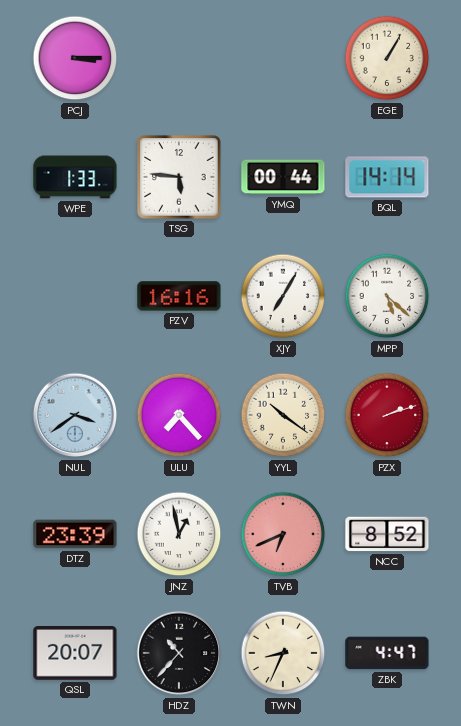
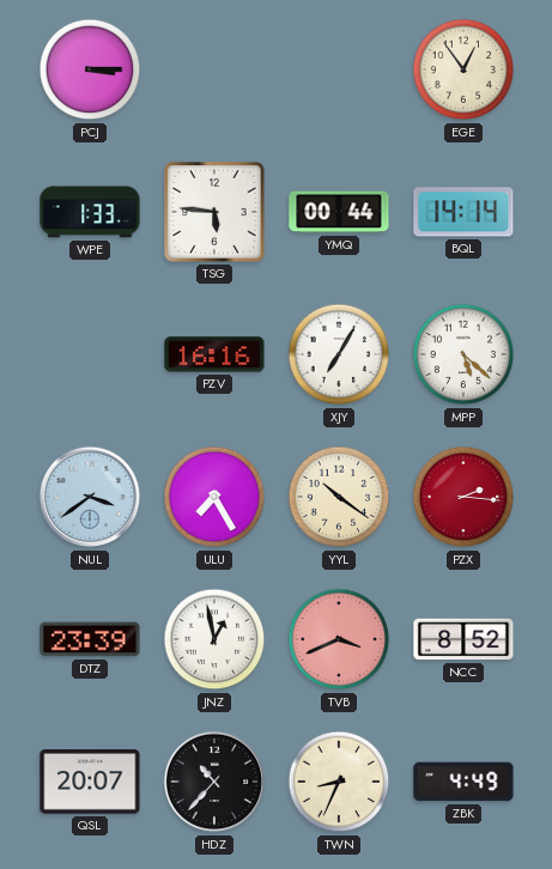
EGE: 1:05 -> 12:54 (463, 69)
ULU: 7:23 -> 7:25 (214, 497)
PZX: 2:12 -> 2:16 (463, 497)
TVB: 6:41 -> 3:41 (339, 639)
ZBK: 4:47 -> 4:49 (463, 782)
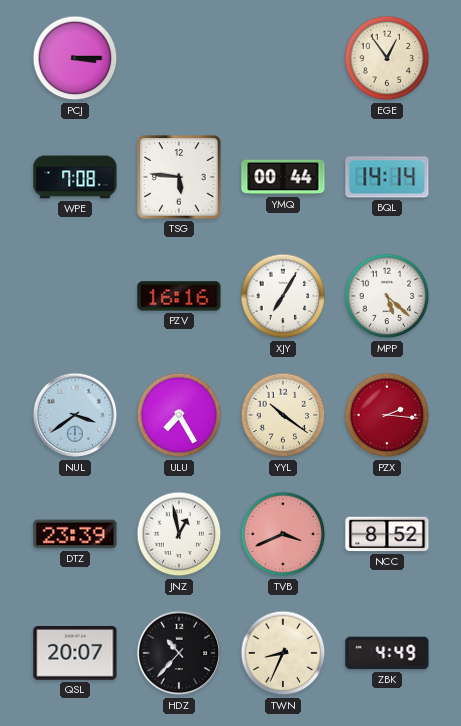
WPE: 1:33 -> 7:08 (75, 177)
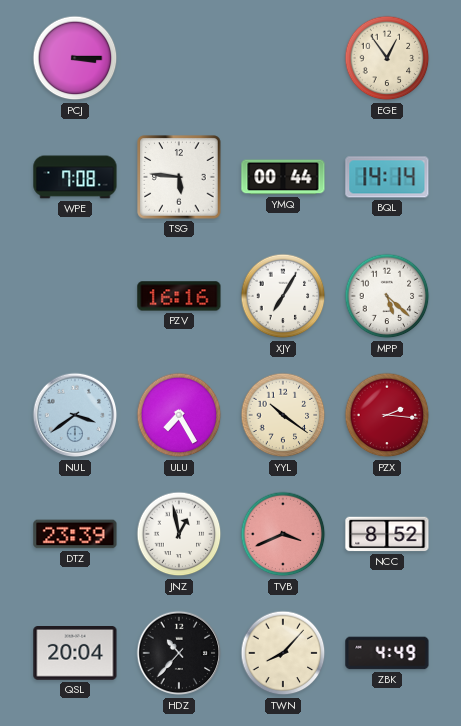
QSL: 20:07 -> 20:04 (75, 654)
TWN: 8:34 -> 8:07 (283, 653)
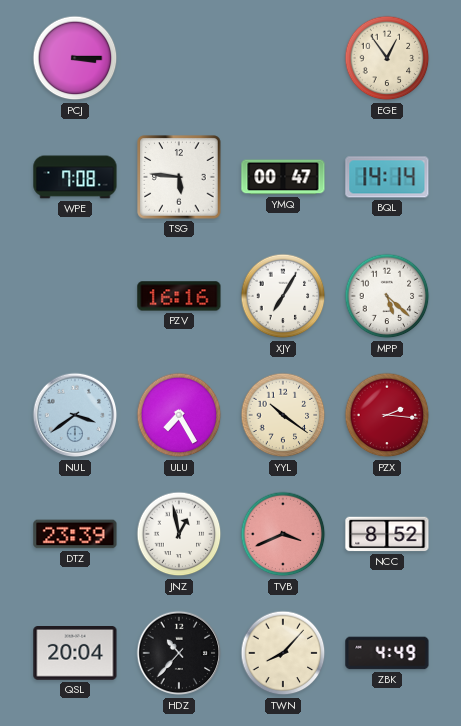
YMQ: 00:44 -> 00:47 (283, 177)
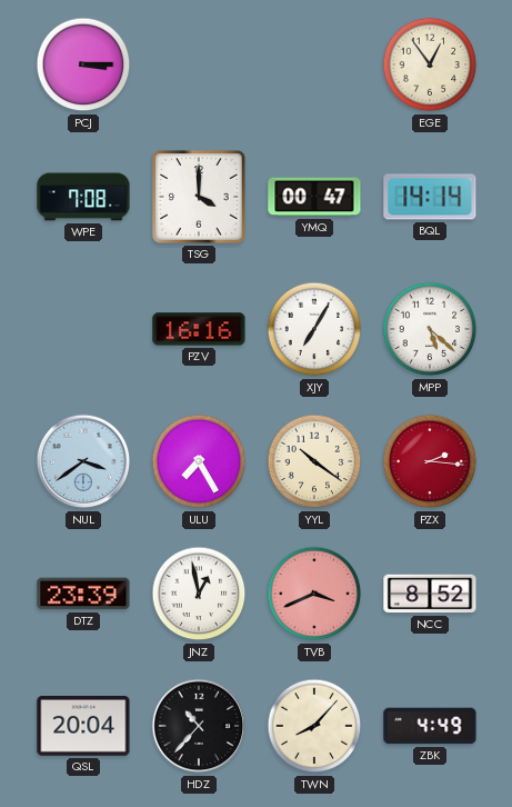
TSG: 5:46 -> 4:00 (199, 197)
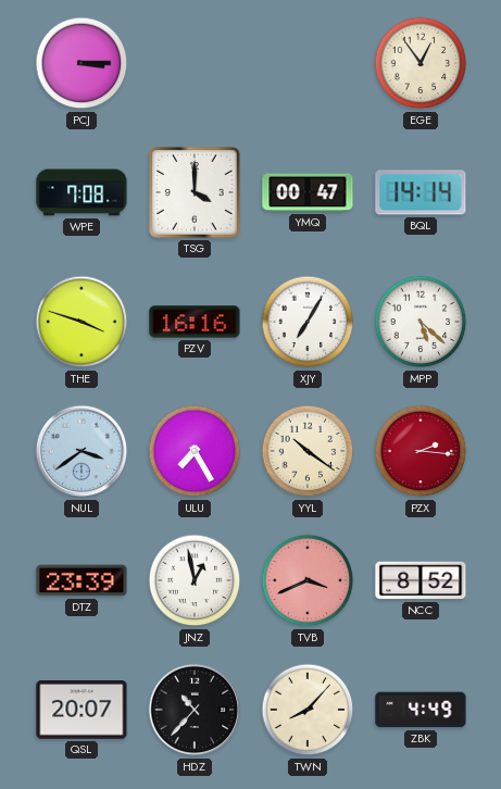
THE: none -> 3:48 (82, 322)
QSL: 20:04 -> 20:07 (82, 711)
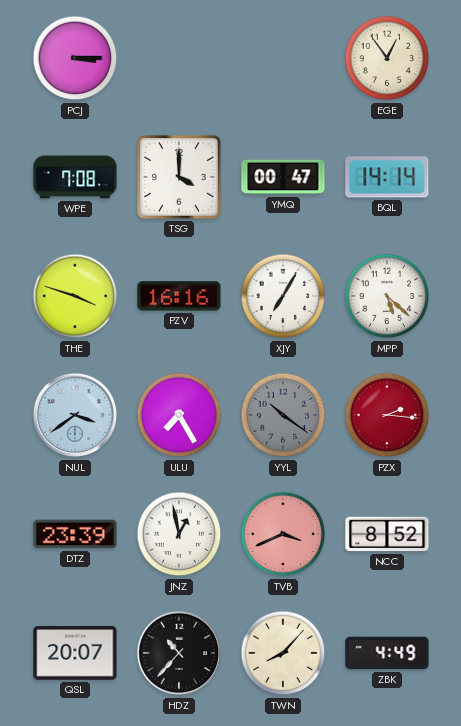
YYL dial: cream -> grey (283, 415)
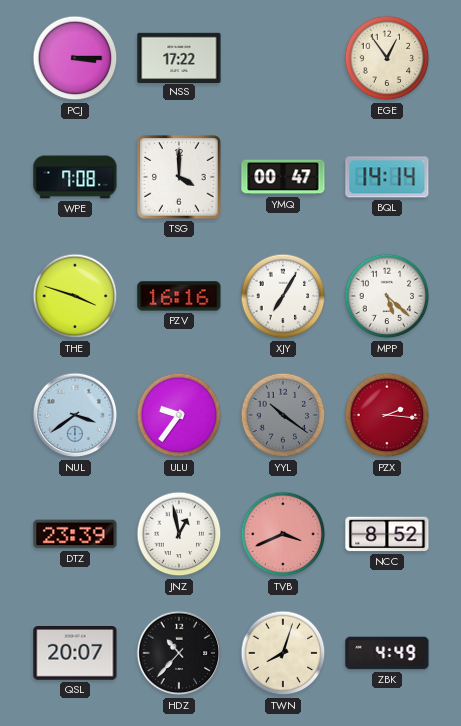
NSS: none -> 17:22 (179, 57)
ULU: 7:25 -> 9:36 (179, 415)
TWN: 8:07 -> 8:03 (283, 653)
